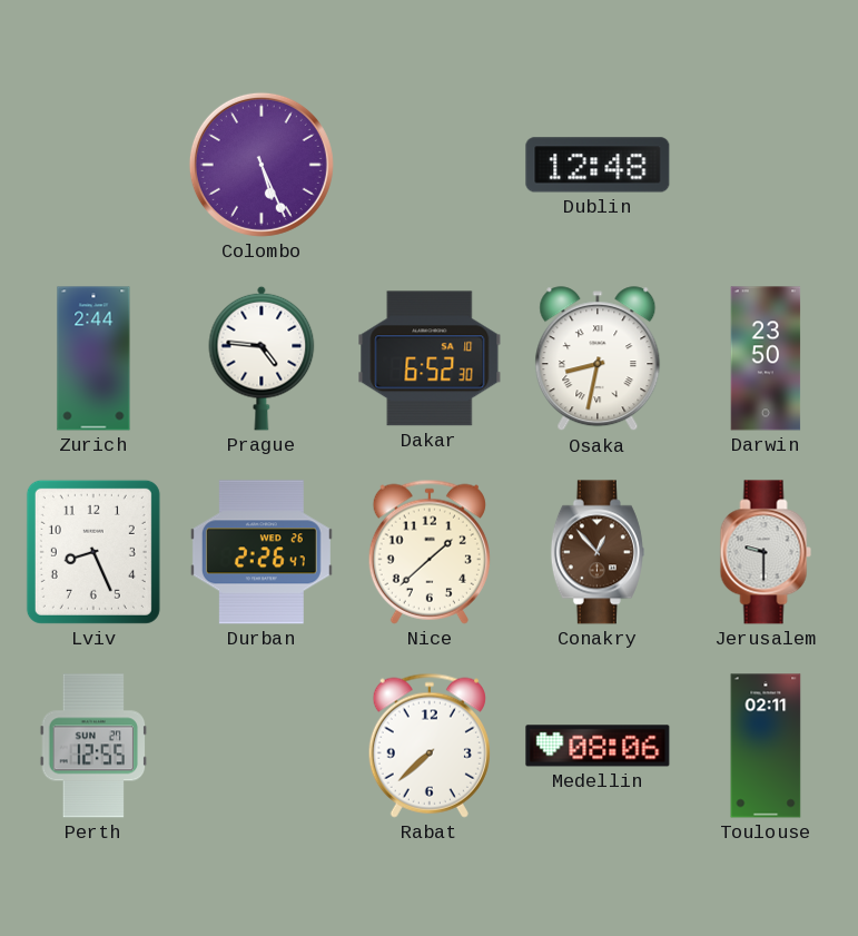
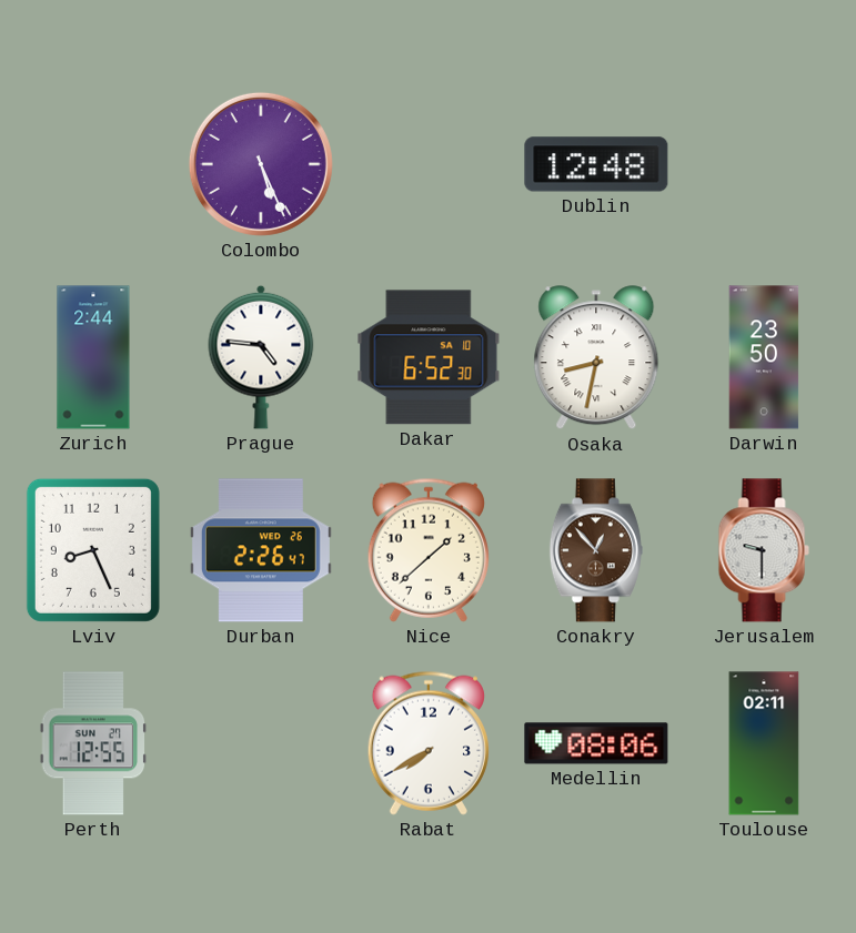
Rabat: 7:38 -> 7:40 (429, 743)
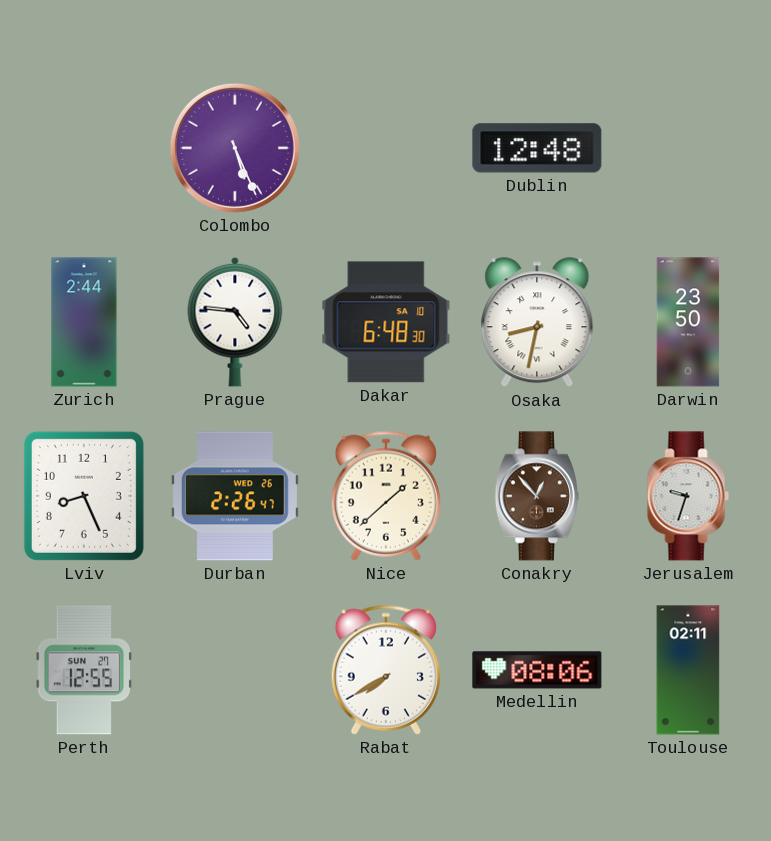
Dakar: 6:52 -> 6:48 (386, 322)
Jerusalem: 9:30 -> 9:33 (688, 496)
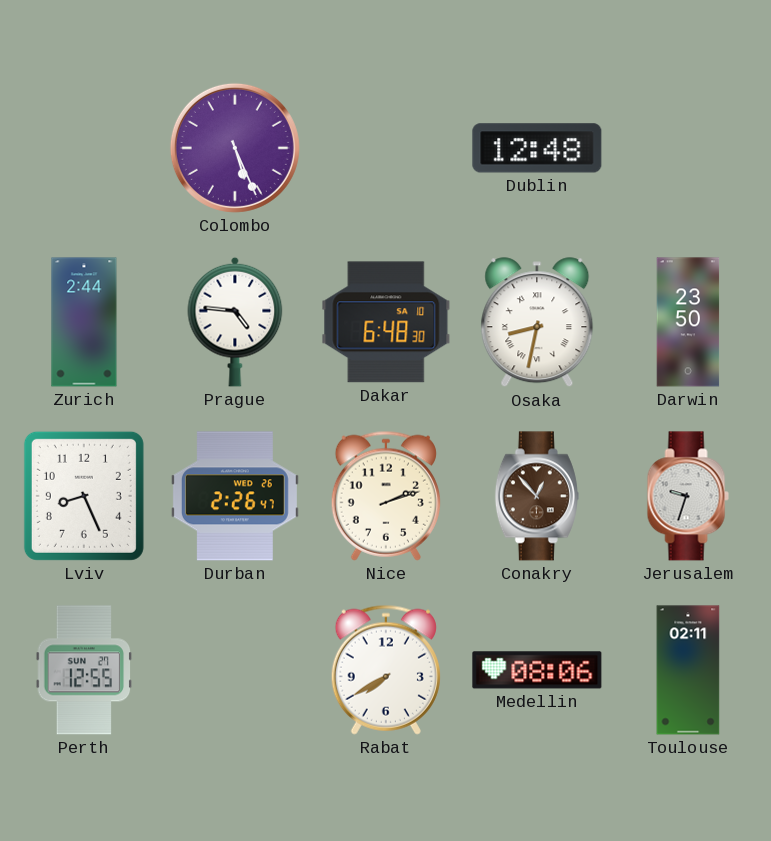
Nice: 1:38 -> 2:12 (386, 496)
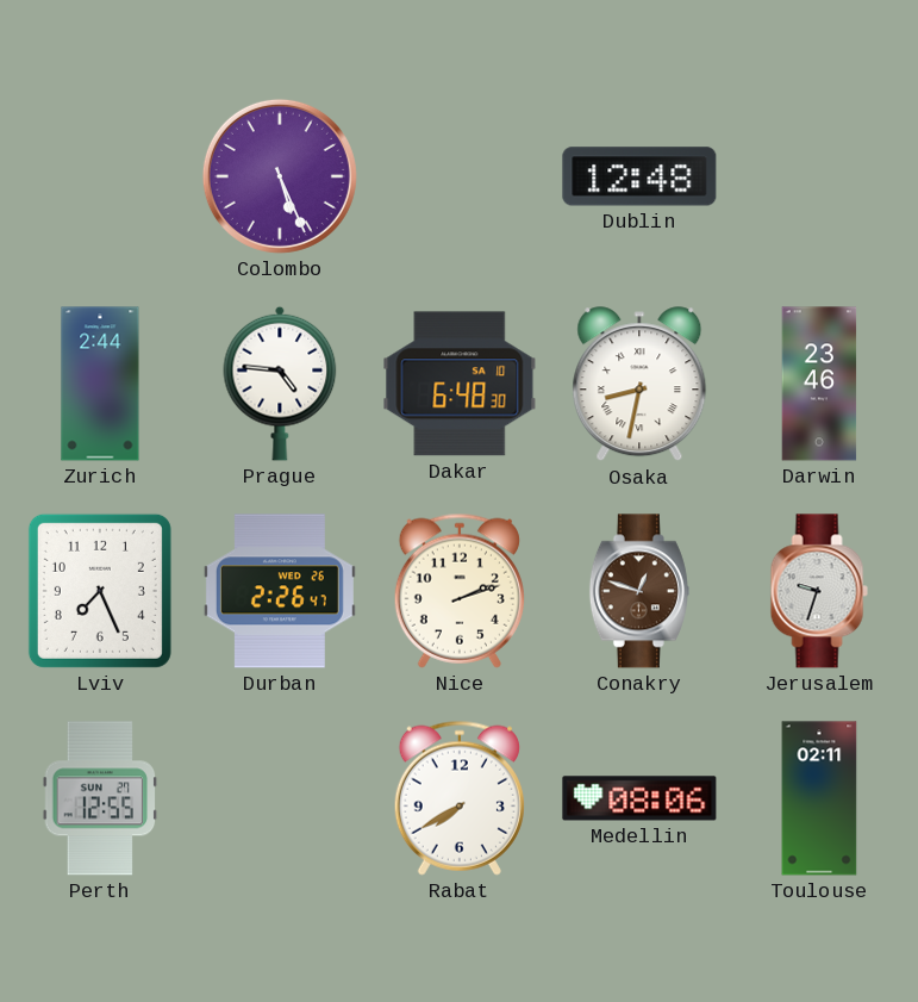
Darwin: 23:50 -> 23:46 (819, 384)
Lviv: 8:26 -> 7:26 (100, 591)
Conakry: 12:53 -> 12:48 (639, 591)
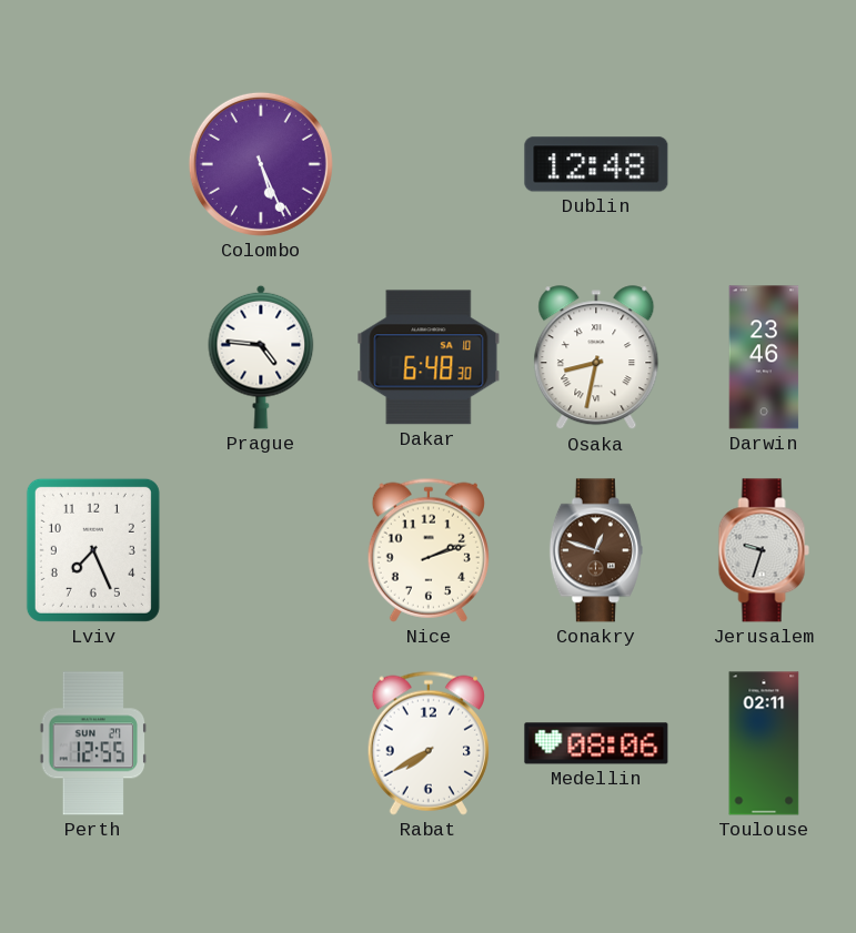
Zurich: 2:44 -> none (100, 384)
Durban: 2:26 -> none (280, 591)
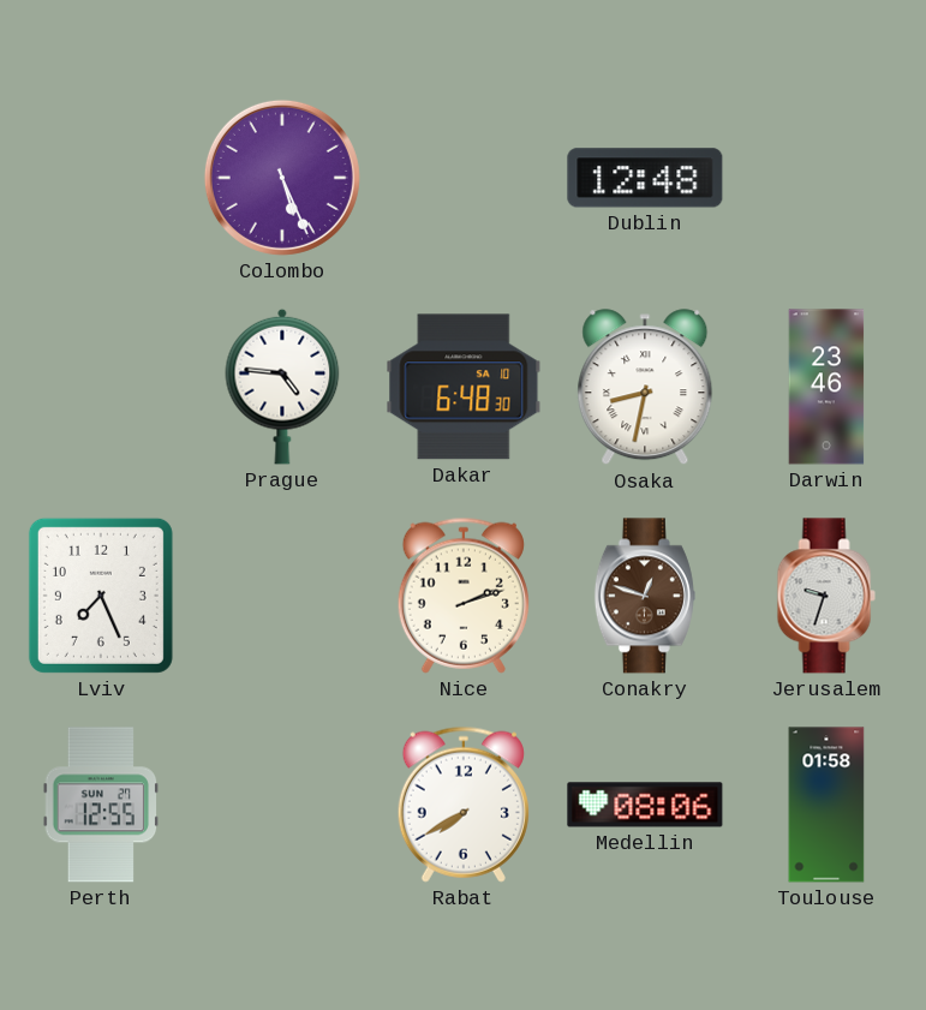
Toulouse: 02:11 -> 01:58 (826, 805)
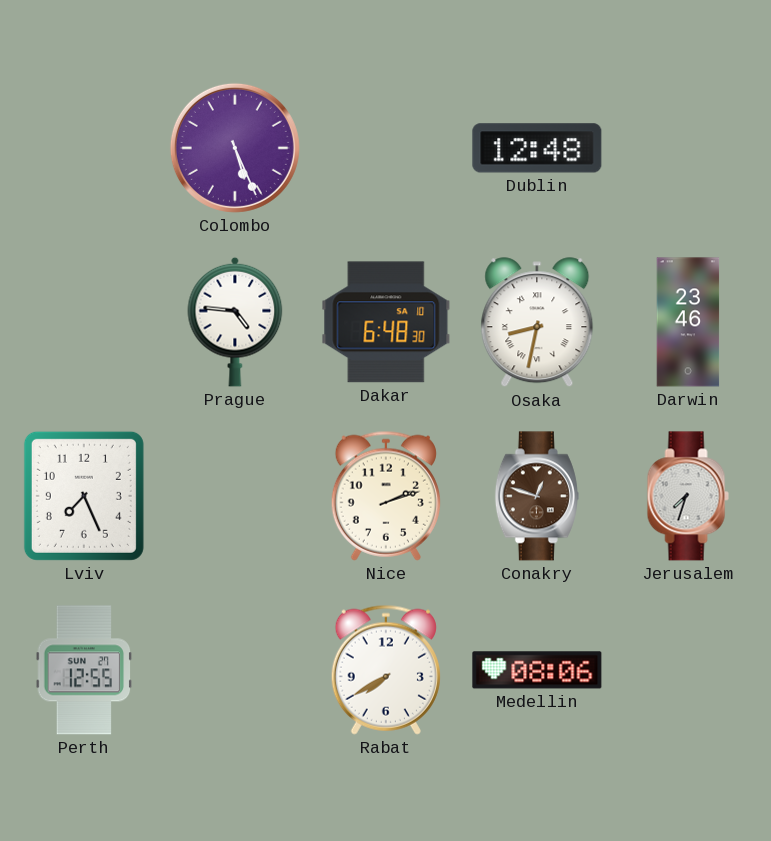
Jerusalem: 9:33 -> 7:33 (688, 496)
Toulouse: 01:58 -> none (826, 805)
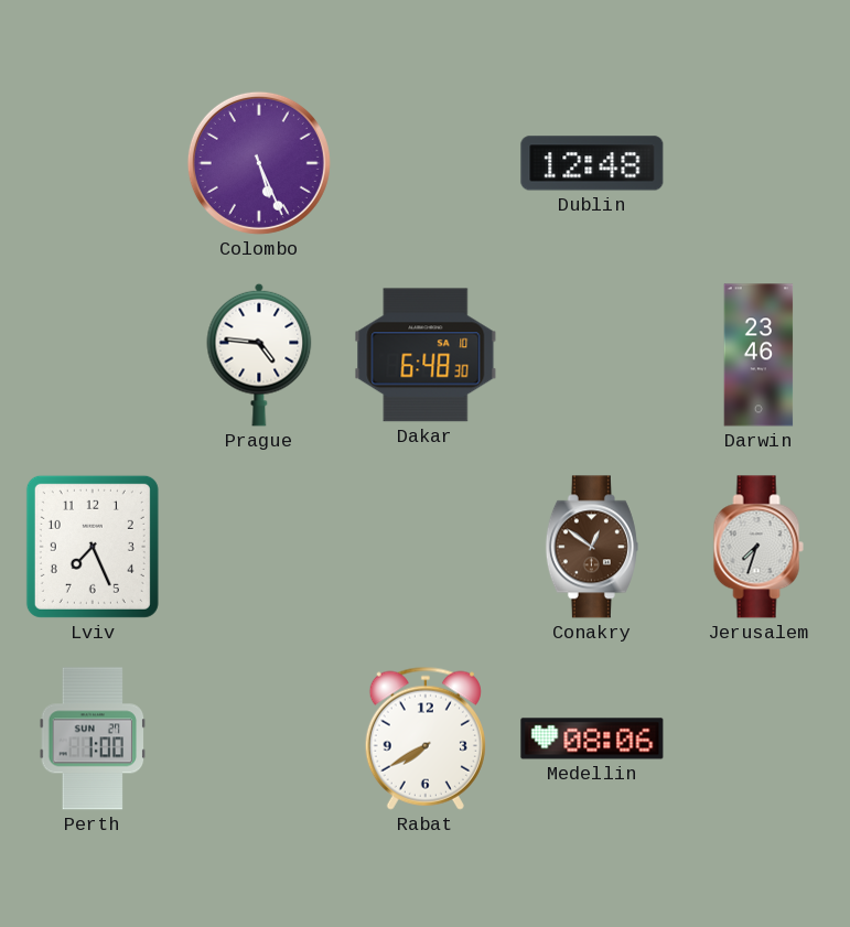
Osaka: 8:32 -> none (537, 323)
Nice: 2:12 -> none (386, 496)
Conakry: 12:48 -> 12:51 (592, 547)
Perth: 12:55 -> 1:00 (93, 739)
